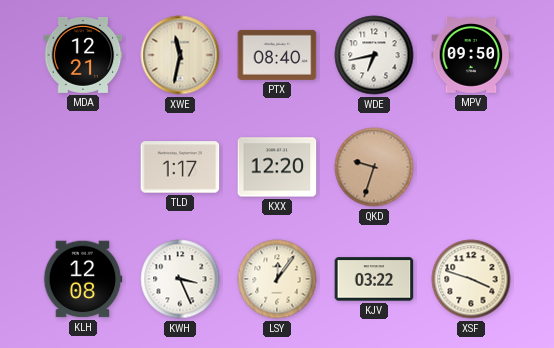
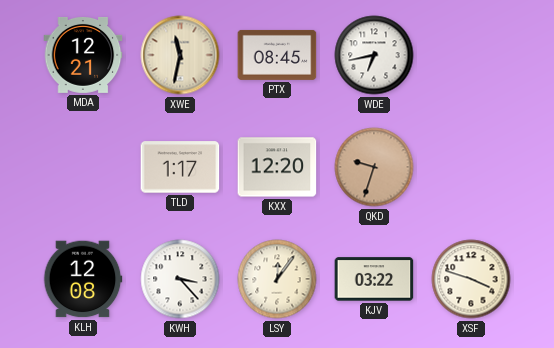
PTX: 08:40 -> 08:45 (277, 55)
MPV: 09:50 -> none (471, 55)
KWH: 3:26 -> 3:23 (180, 279)
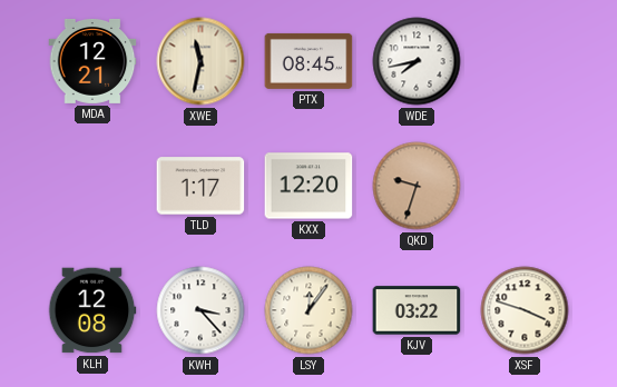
WDE: 6:43 -> 7:43 (417, 61)
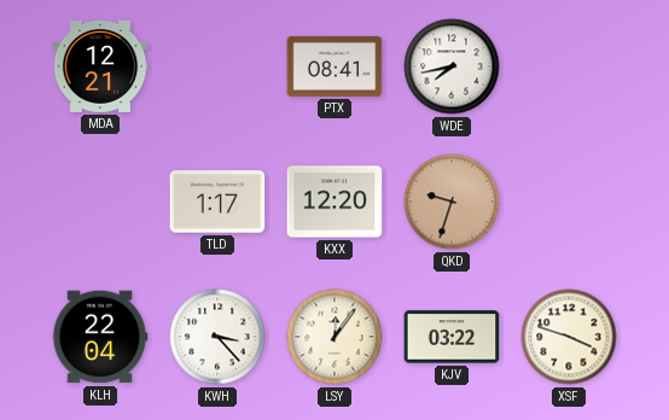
XWE: 11:32 -> none (200, 61)
PTX: 08:45 -> 08:41 (334, 66)
KLH: 12:08 -> 22:04 (100, 337)
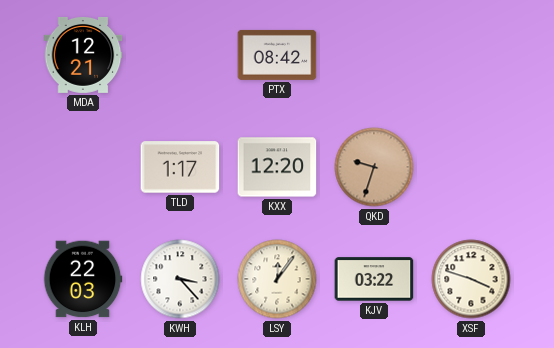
PTX: 08:41 -> 08:42 (277, 55)
WDE: 7:43 -> none (452, 66)
KLH: 22:04 -> 22:03 (83, 279)
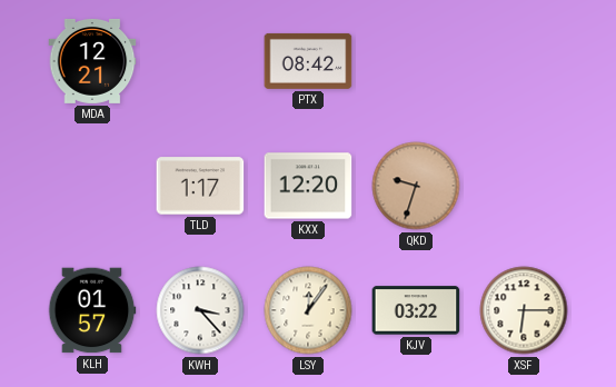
KLH: 22:03 -> 01:57 (92, 310)
XSF: 3:48 -> 6:15 (524, 310)
